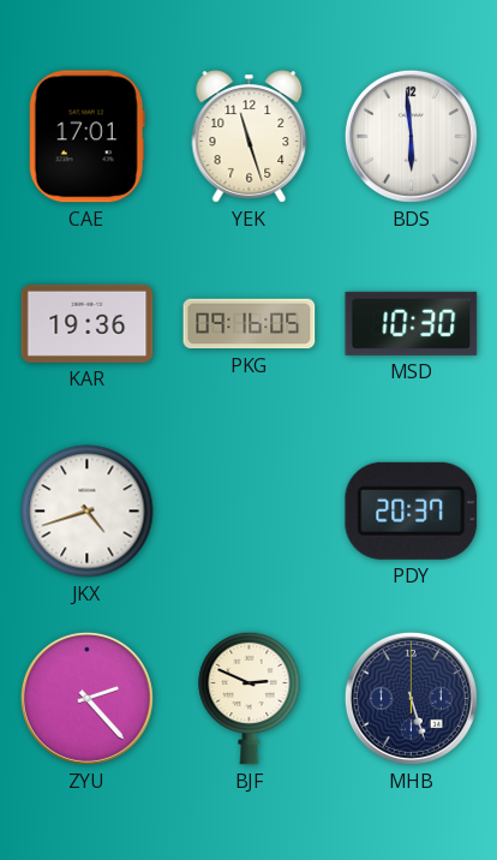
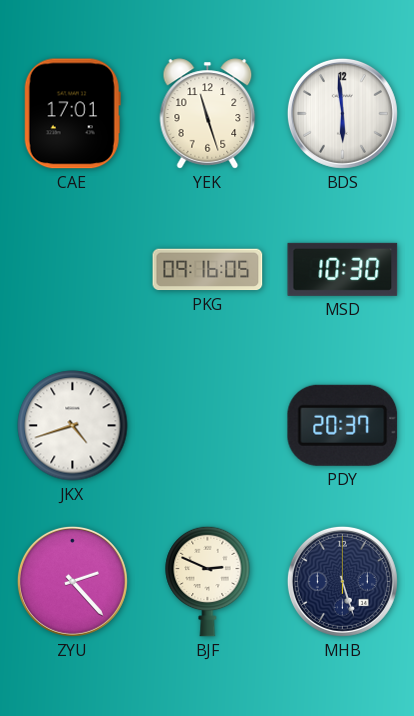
KAR: 19:36 -> none (88, 323)
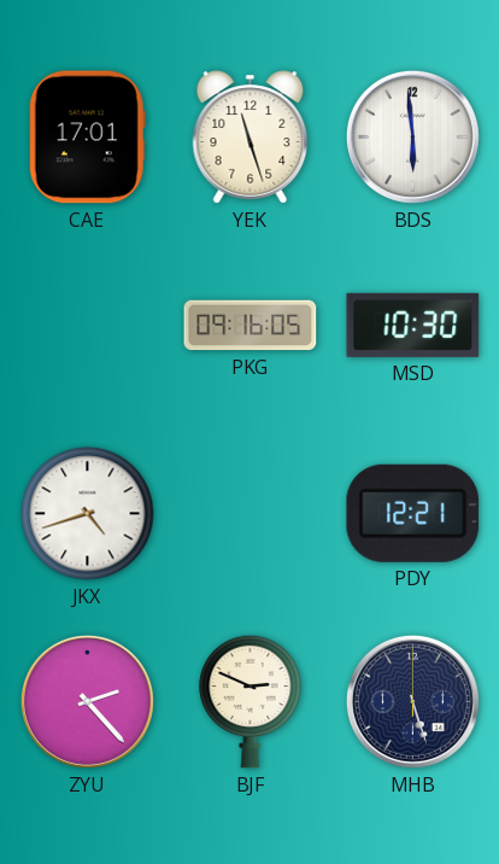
PDY: 20:37 -> 12:21 (413, 513)
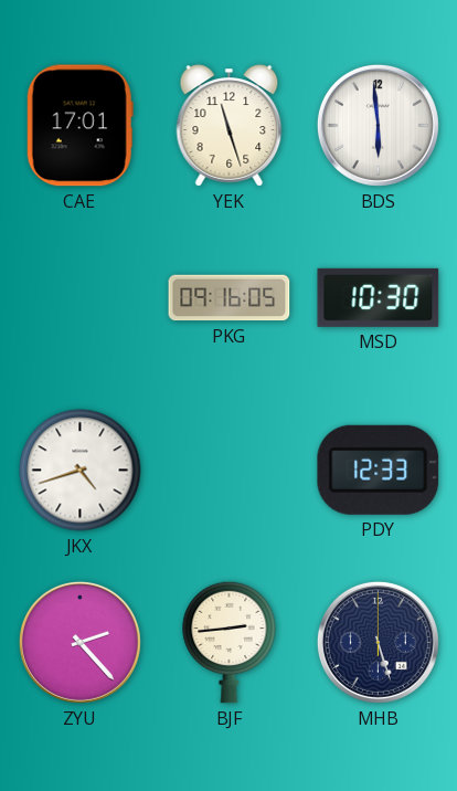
PDY: 12:21 -> 12:33 (379, 470)
BJF: 2:49 -> 2:44 (230, 642)
